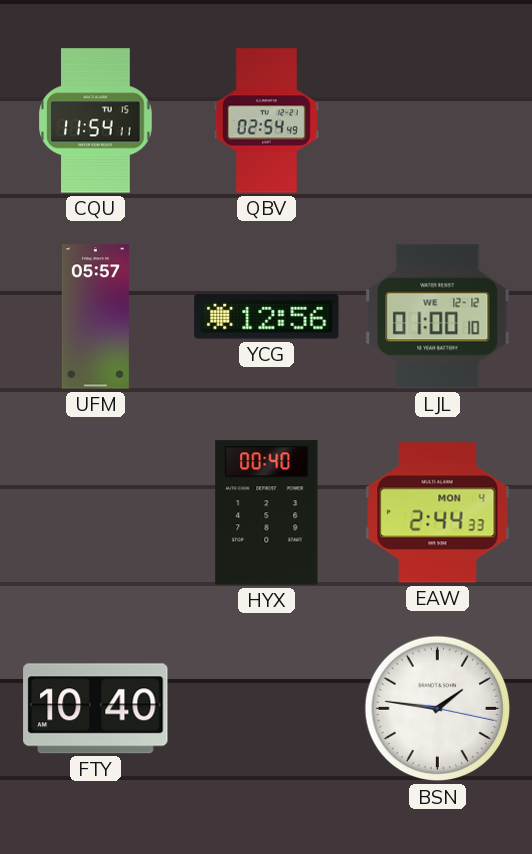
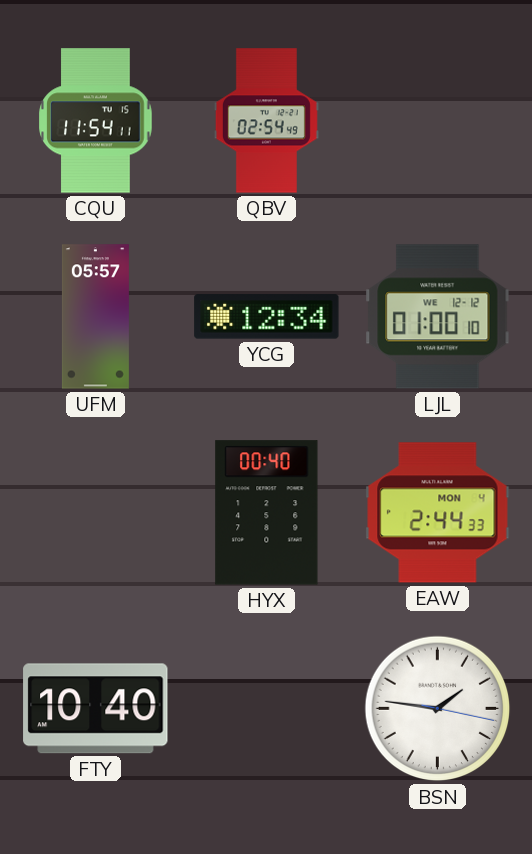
YCG: 12:56 -> 12:34 (267, 317)
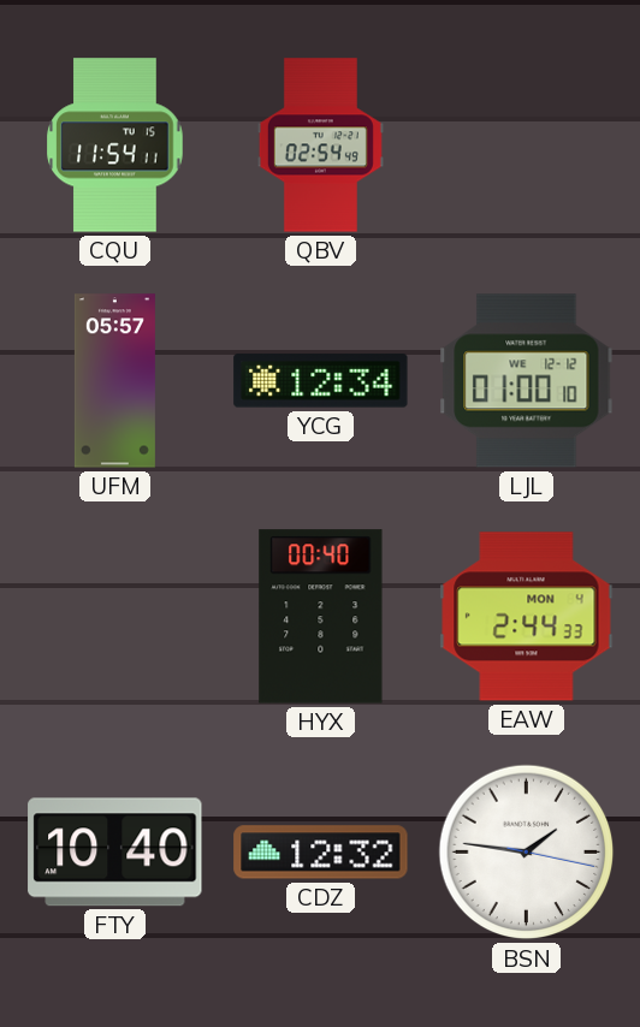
CDZ: none -> 12:32 (321, 853)
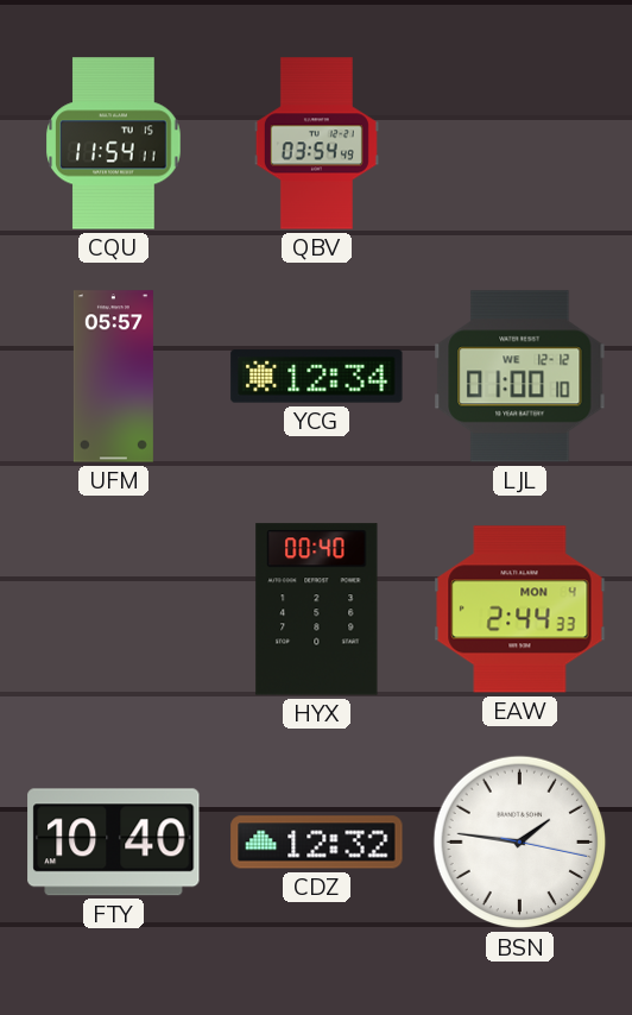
QBV: 02:54 -> 03:54 (316, 144)
